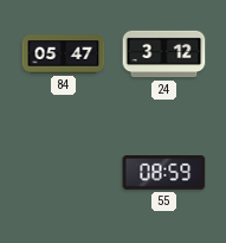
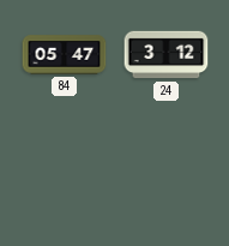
55: 08:59 -> none (164, 173)
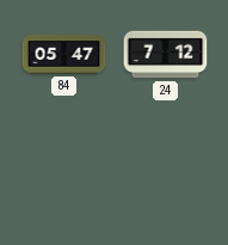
24: 3:12 -> 7:12 (166, 55)
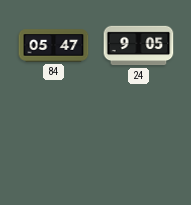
24: 7:12 -> 9:05 (139, 46)
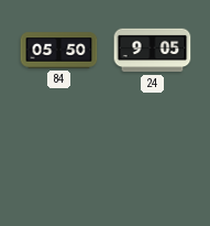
84: 05:47 -> 05:50 (59, 51)
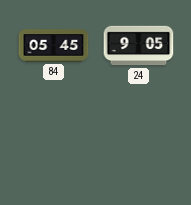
84: 05:50 -> 05:45 (54, 46)
